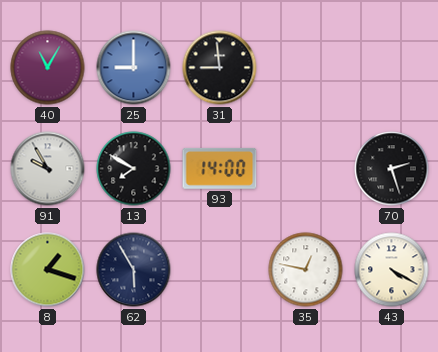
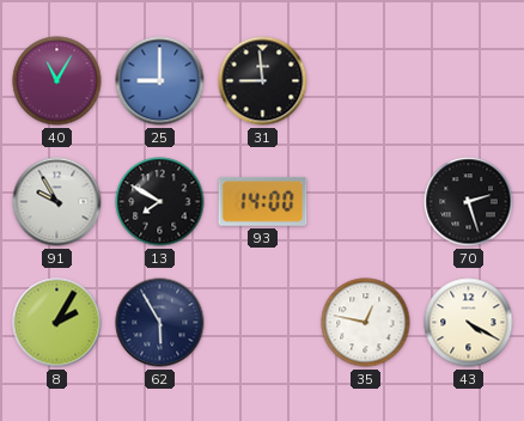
8: 1:18 -> 2:05 (57, 323)
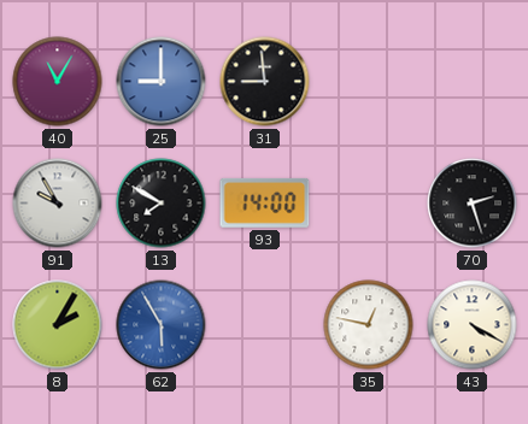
62 dial: navy -> blue (162, 325)
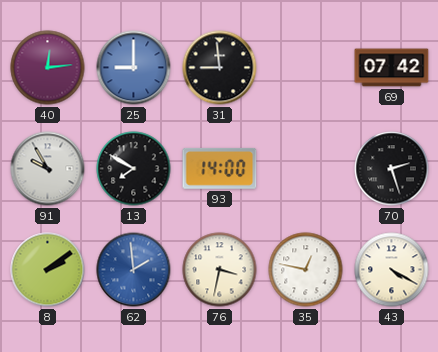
40: 11:05 -> 12:14 (48, 68)
69: none -> 07:42 (392, 68)
8: 2:05 -> 2:09 (48, 270)
62: 5:55 -> 1:59 (134, 270)
76: none -> 3:32 (220, 270)
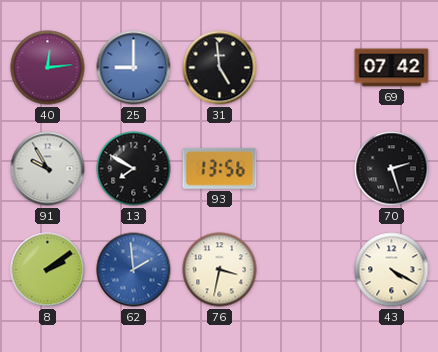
31: 8:59 -> 4:59 (220, 68)
93: 14:00 -> 13:56 (220, 168)
35: 12:47 -> none (306, 270)
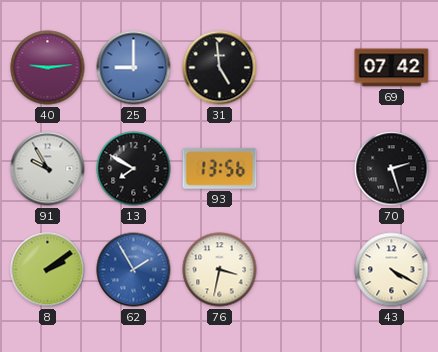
40: 12:14 -> 9:14 (48, 68)
62: 1:59 -> 1:55 (134, 270)
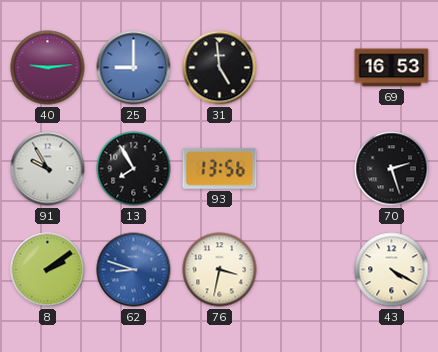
69: 07:42 -> 16:53 (392, 68)
13: 7:50 -> 7:55 (134, 169)
62: 1:55 -> 8:48 (134, 270)
